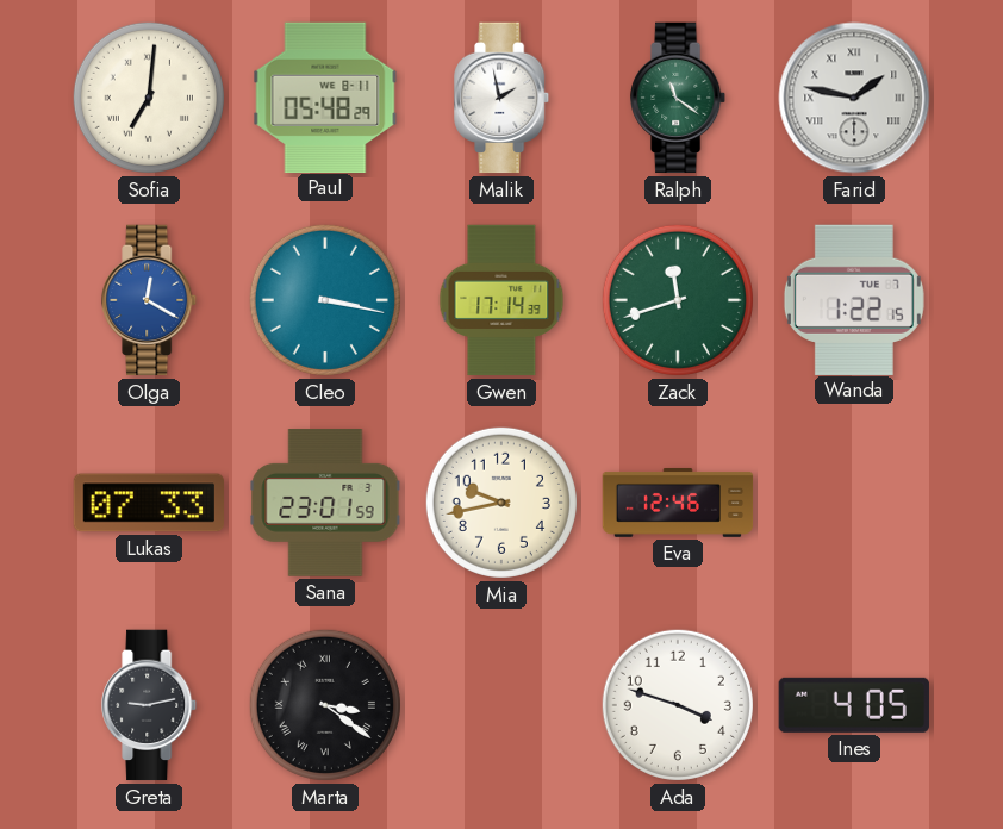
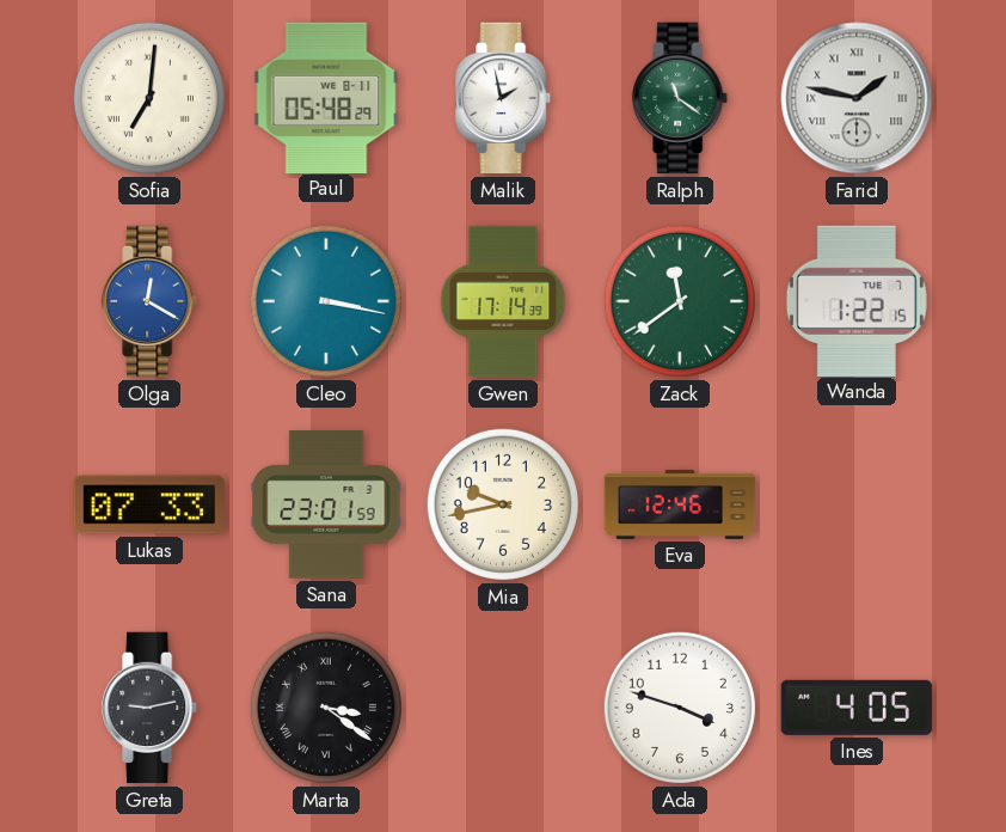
Zack: 11:42 -> 11:39 (680, 301)
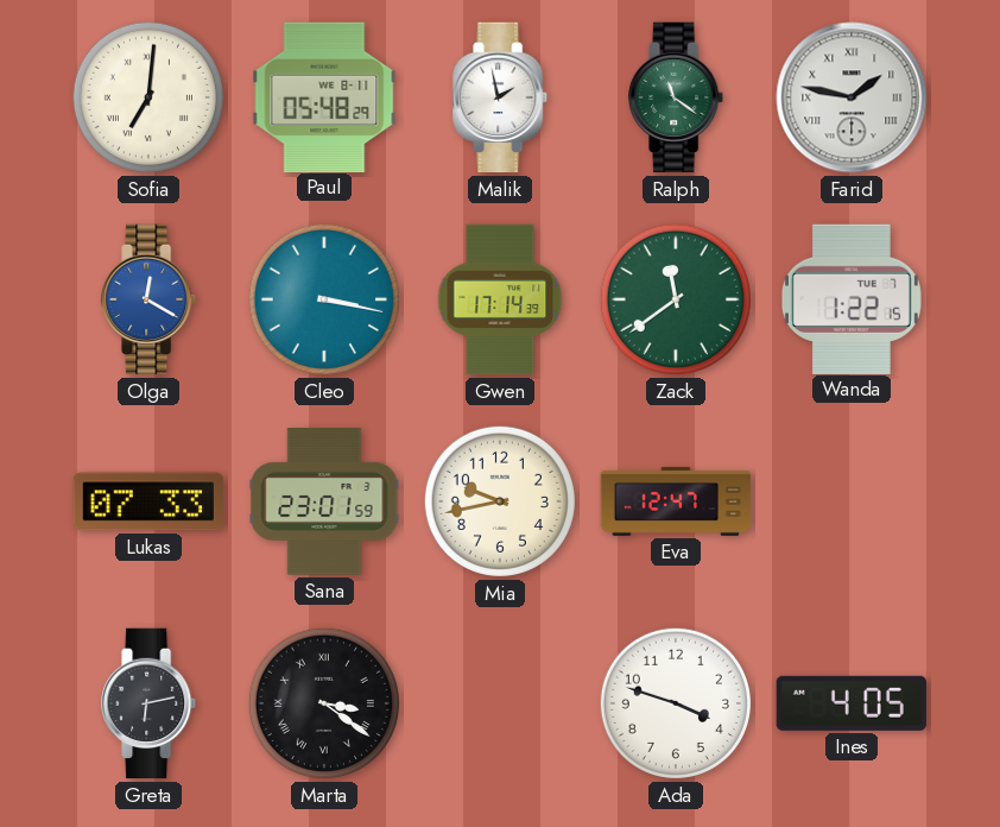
Eva: 12:46 -> 12:47 (676, 501)
Greta: 9:13 -> 6:13 (150, 703)
